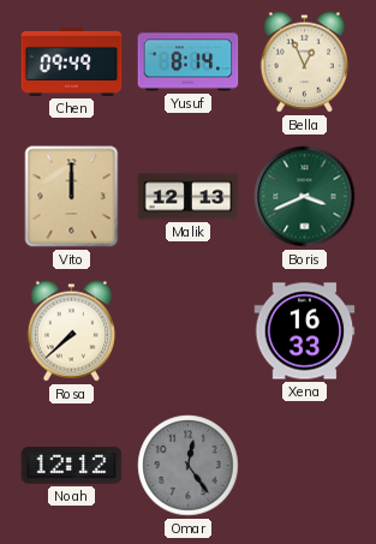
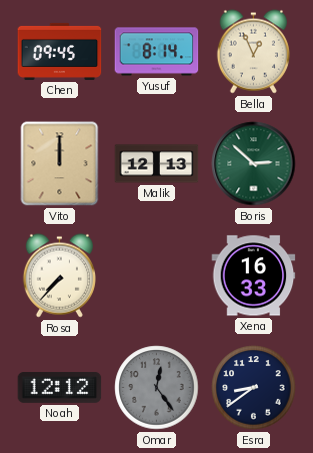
Chen: 09:49 -> 09:45 (60, 51)
Boris: 3:41 -> 2:52 (254, 164)
Rosa: 7:38 -> 7:37 (59, 276)
Esra: none -> 8:39 (254, 388)
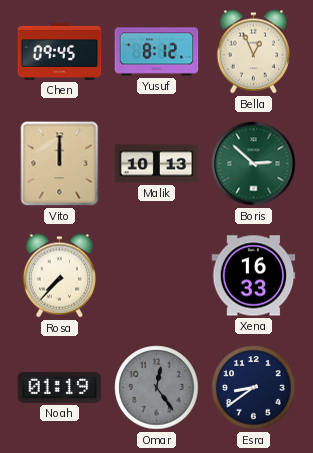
Yusuf: 8:14 -> 8:12 (157, 52)
Malik: 12:13 -> 10:13 (157, 164)
Noah: 12:12 -> 01:19 (60, 387)
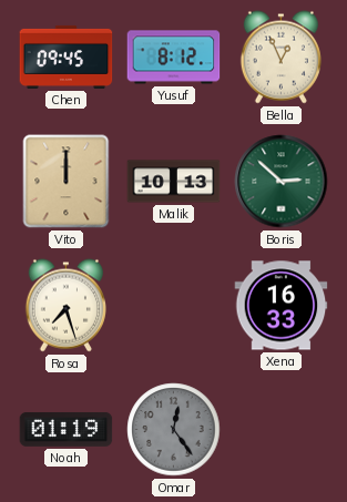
Rosa: 7:37 -> 7:27 (65, 306)
Esra: 8:39 -> none (254, 388)
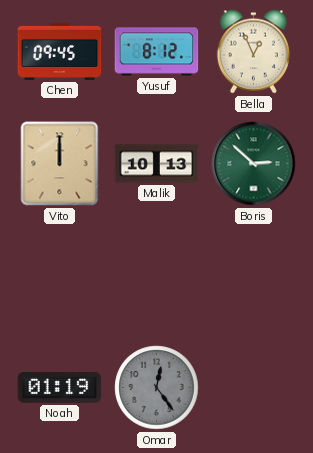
Rosa: 7:27 -> none (65, 306)
Xena: 16:33 -> none (282, 306)
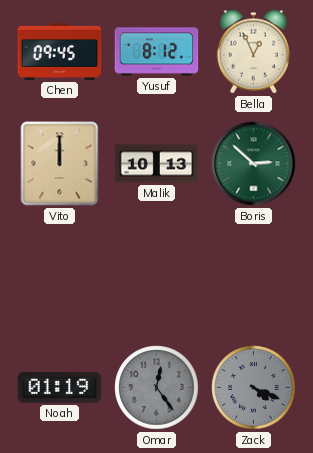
Zack: none -> 4:19 (254, 388)
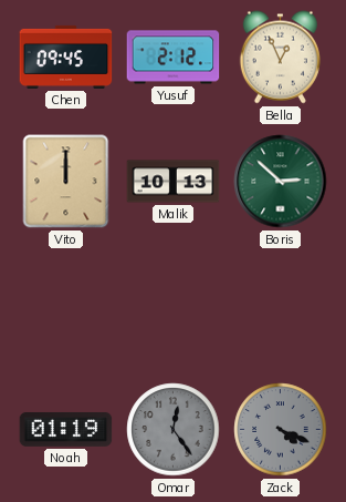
Yusuf: 8:12 -> 2:12 (174, 58)
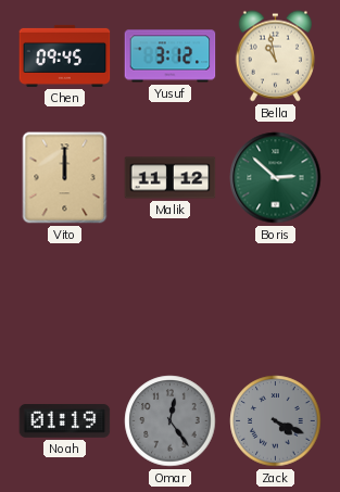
Yusuf: 2:12 -> 3:12 (171, 56)
Bella: 12:56 -> 10:58 (275, 56)
Malik: 10:13 -> 11:12 (171, 178)
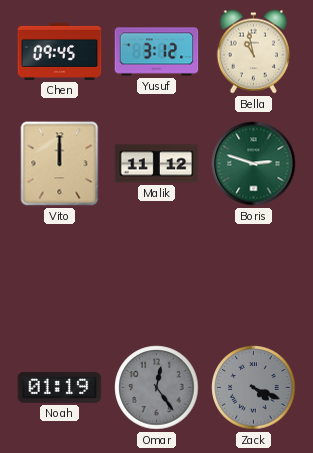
Boris: 2:52 -> 2:48 (254, 164)
